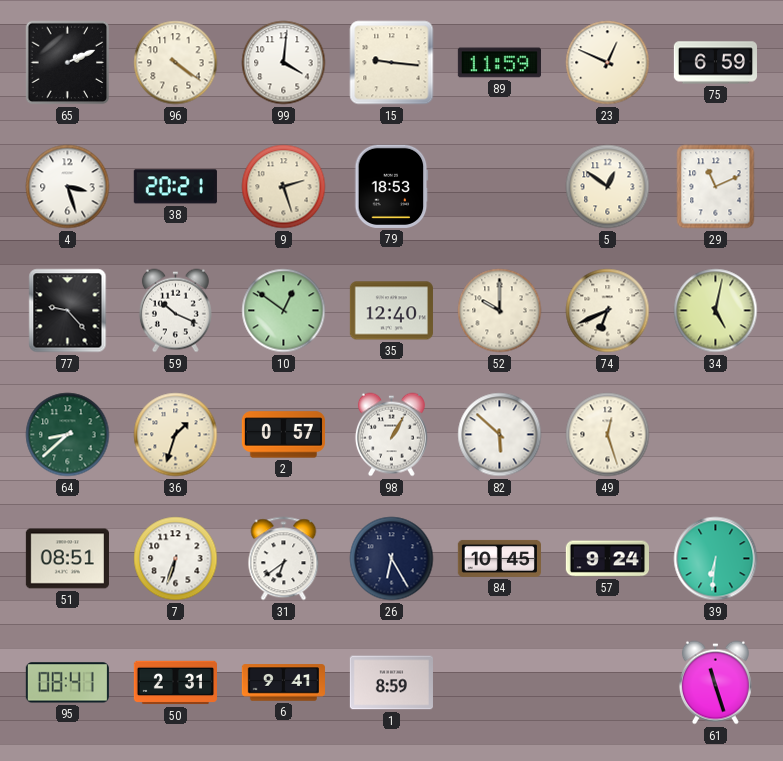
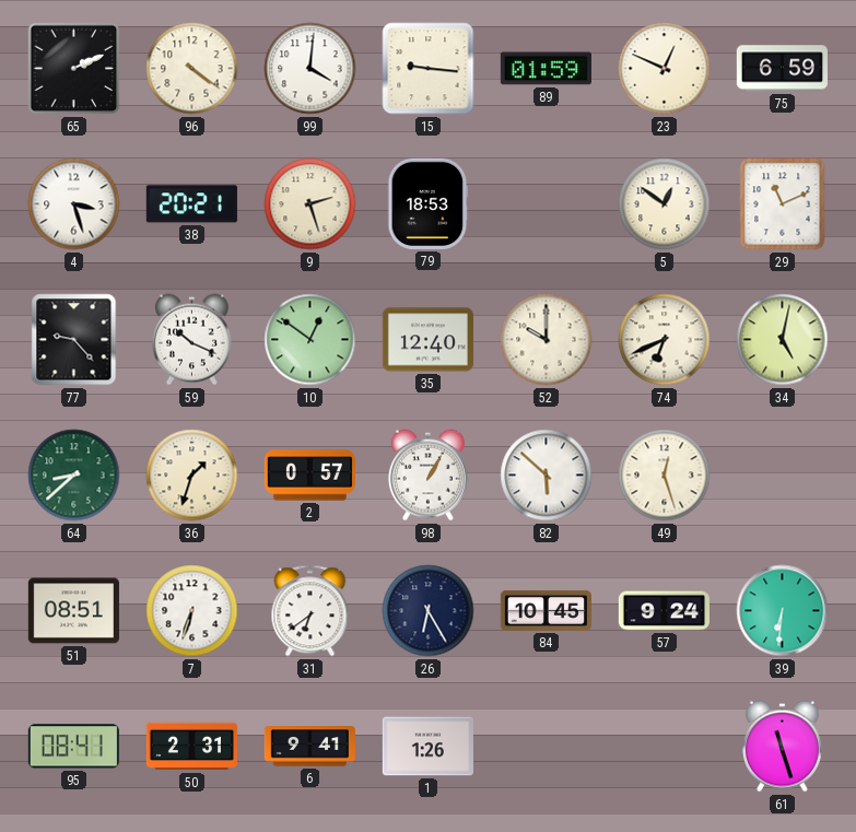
89: 11:59 -> 01:59 (546, 69)
1: 8:59 -> 1:26 (427, 747)
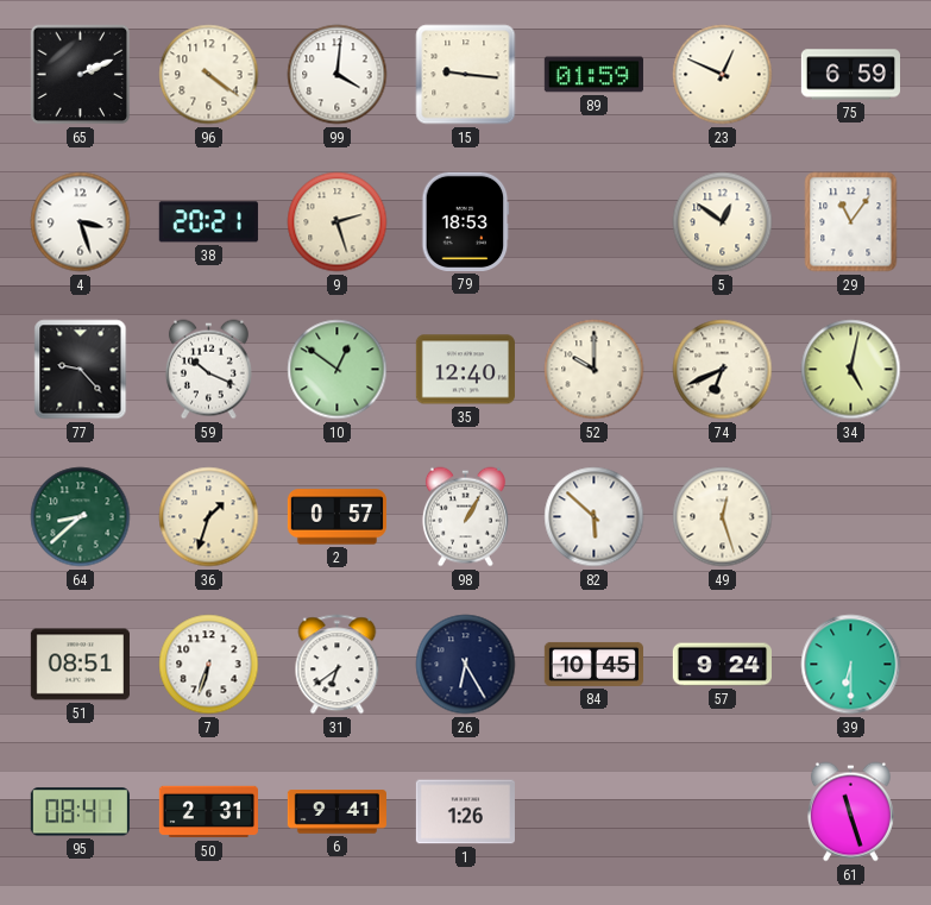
29: 11:11 -> 11:06 (851, 222)
39: 6:31 -> 6:30 (851, 665)
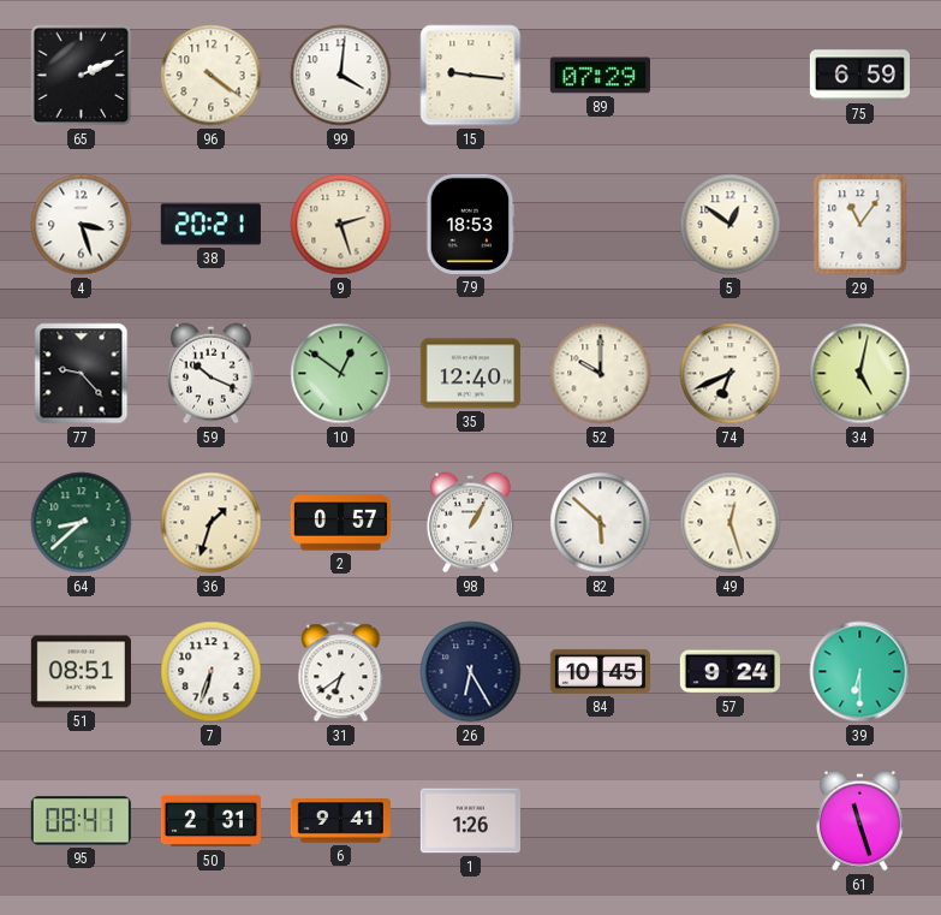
89: 01:59 -> 07:29 (600, 76)
23: 12:49 -> none (723, 75)
